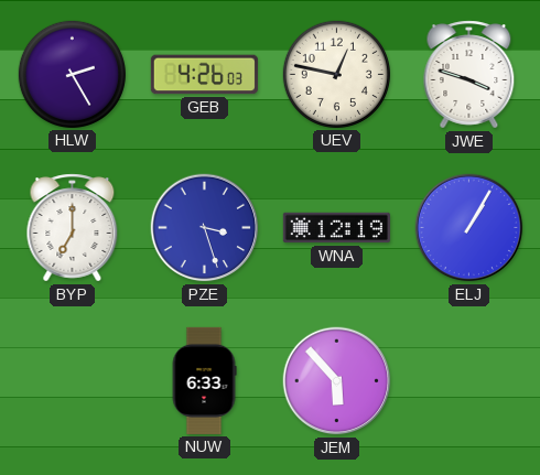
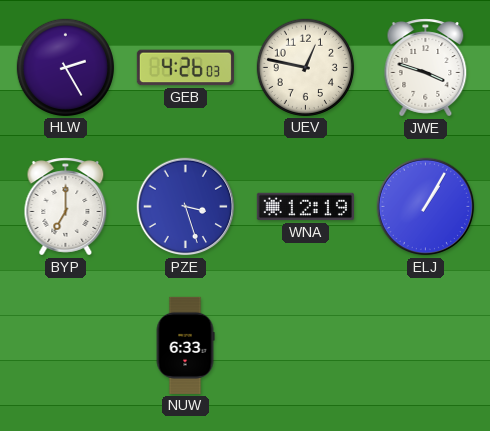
JEM: 5:53 -> none (337, 381)
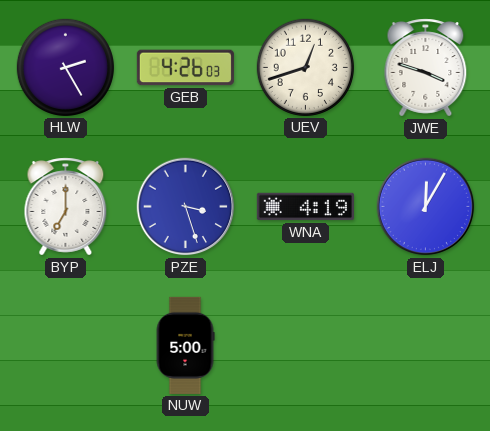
UEV: 12:47 -> 12:42 (305, 67)
WNA: 12:19 -> 4:19 (305, 207)
ELJ: 1:05 -> 12:05 (426, 207)
NUW: 6:33 -> 5:00 (185, 345)
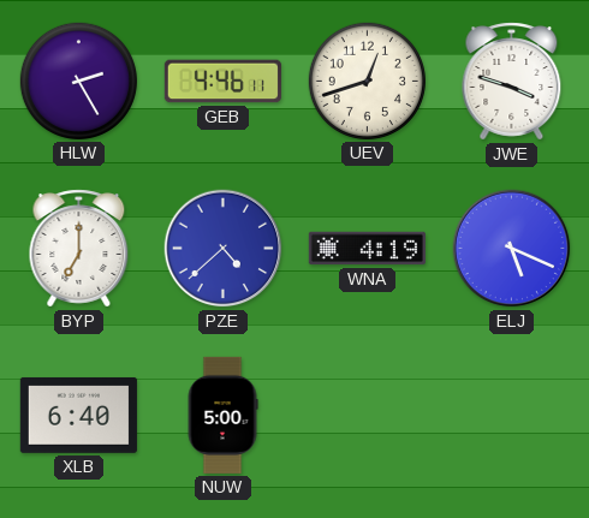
GEB: 4:26 -> 4:46 (222, 82)
PZE: 3:27 -> 4:38 (224, 249)
ELJ: 12:05 -> 5:19 (512, 249)
XLB: none -> 6:40 (78, 415)
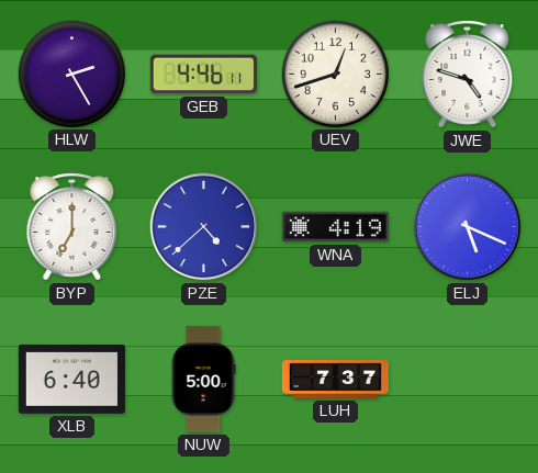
JWE: 3:48 -> 4:48 (468, 75)
LUH: none -> 7:37 (335, 380)
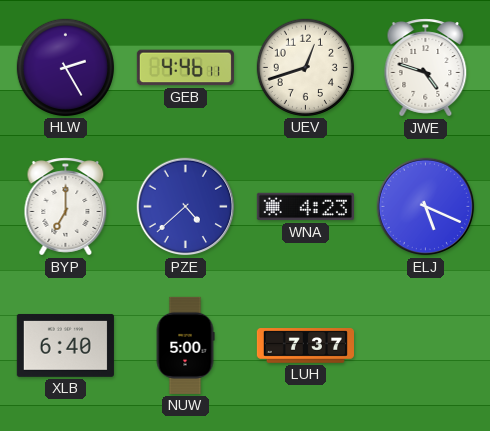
WNA: 4:19 -> 4:23 (305, 207)
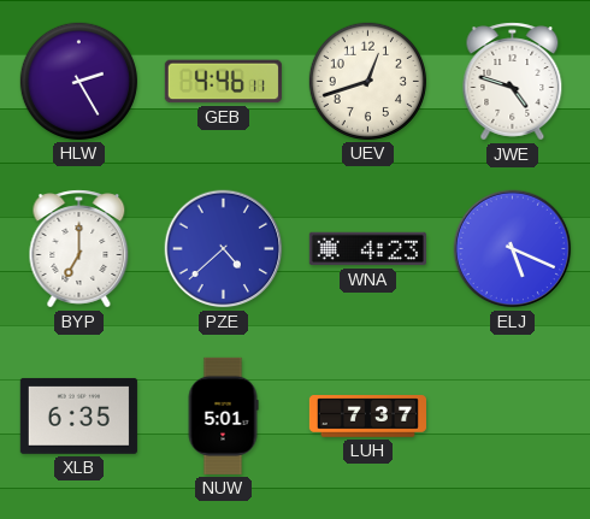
XLB: 6:40 -> 6:35 (78, 415)
NUW: 5:00 -> 5:01 (223, 415)
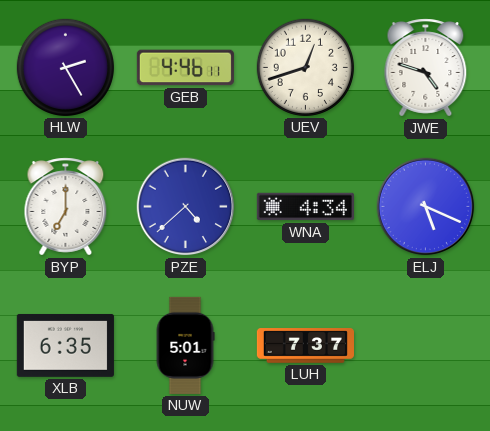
WNA: 4:23 -> 4:34 (305, 207)
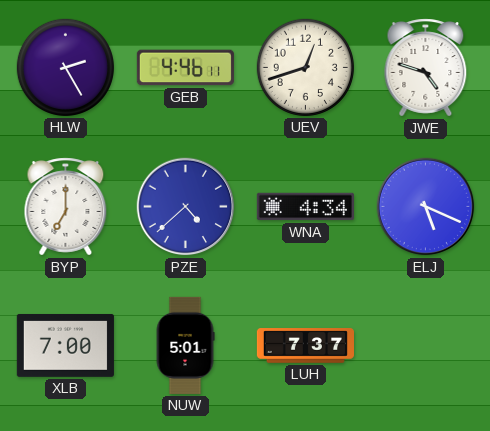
XLB: 6:35 -> 7:00 (65, 345)
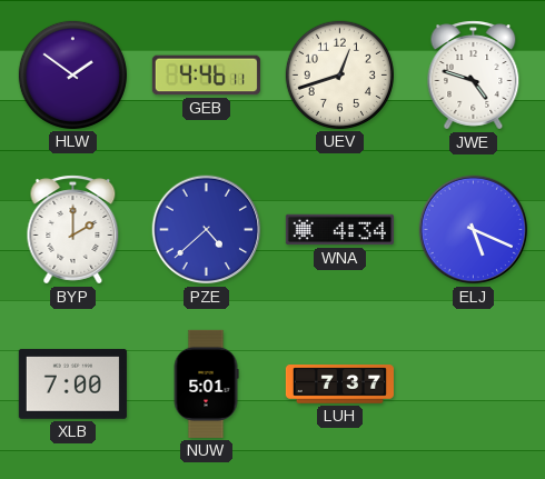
HLW: 2:25 -> 1:51 (72, 74)
BYP: 7:00 -> 2:00 (73, 230)
